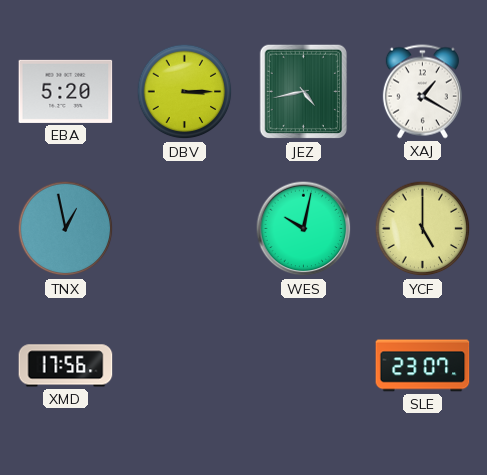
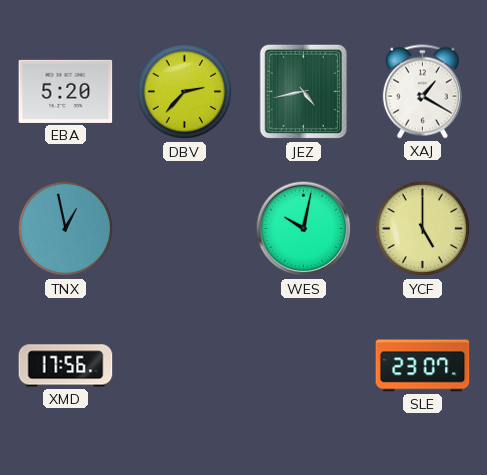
DBV: 3:15 -> 2:37 (185, 92)
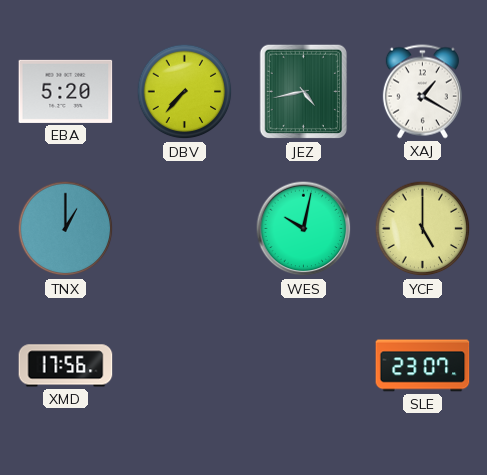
DBV: 2:37 -> 7:37 (185, 92)
TNX: 12:58 -> 1:00 (66, 229)
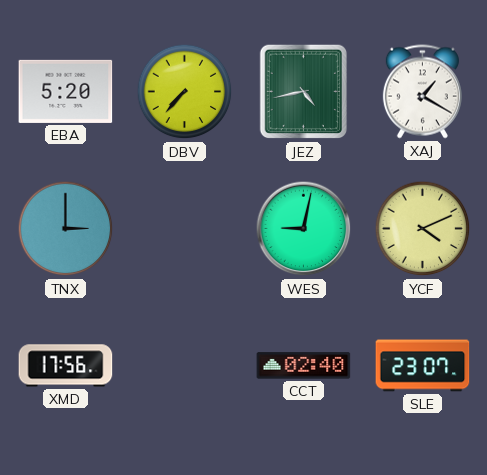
TNX: 1:00 -> 3:00 (66, 229)
WES: 10:02 -> 9:02 (304, 229)
YCF: 5:00 -> 4:11 (423, 229)
CCT: none -> 02:40 (304, 366)
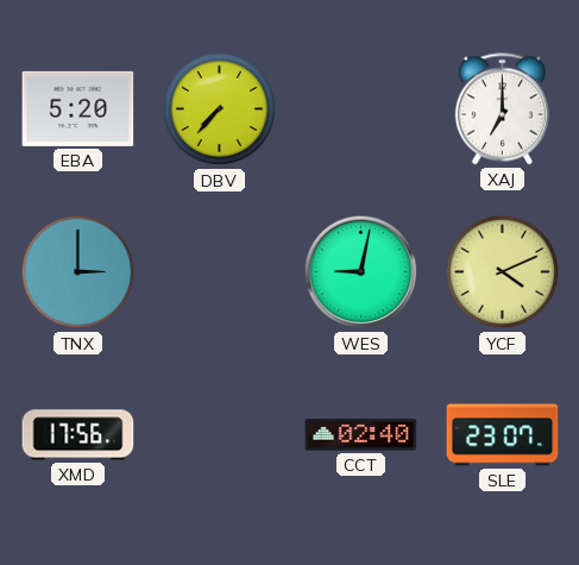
JEZ: 4:43 -> none (304, 92)
XAJ: 1:20 -> 7:00 (502, 109)
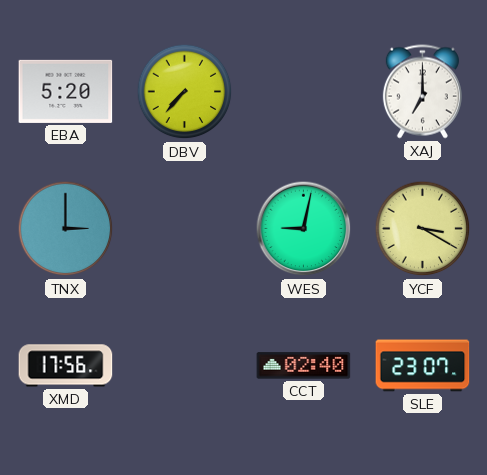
YCF: 4:11 -> 3:20 (423, 229)
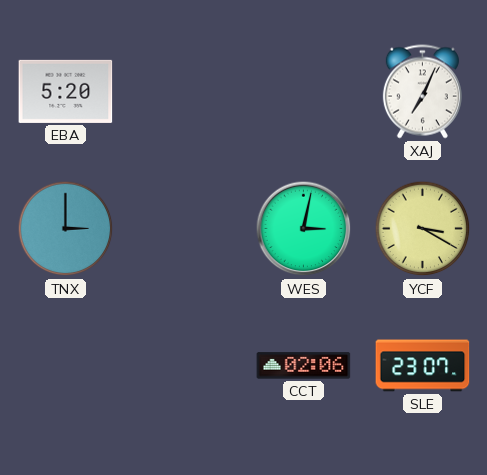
DBV: 7:37 -> none (185, 92)
XAJ: 7:00 -> 7:04 (422, 92)
WES: 9:02 -> 3:02 (304, 229)
XMD: 17:56 -> none (66, 366)
CCT: 02:40 -> 02:06 (304, 366)
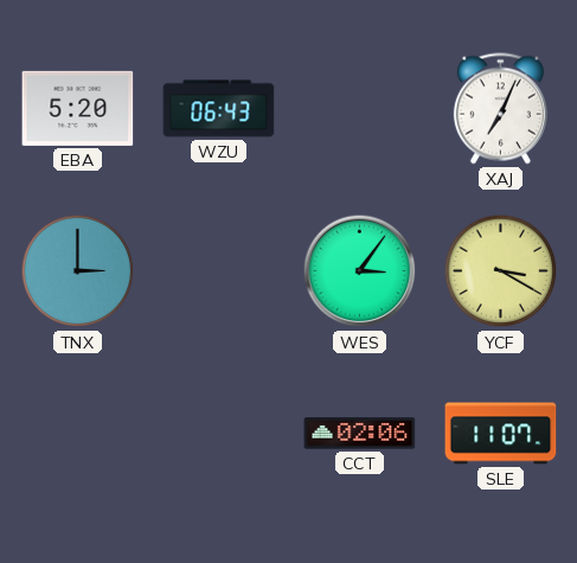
WZU: none -> 06:43 (219, 109)
WES: 3:02 -> 3:06 (360, 271)
SLE: 23:07 -> 11:07 (501, 434)
